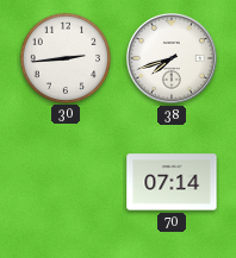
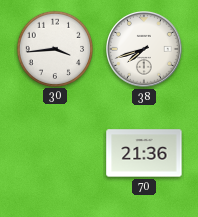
30: 2:44 -> 3:44 (54, 48)
70: 07:14 -> 21:36 (144, 153)
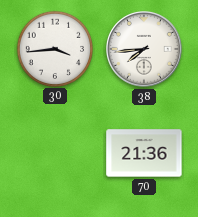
38: 7:42 -> 7:44 (145, 50)
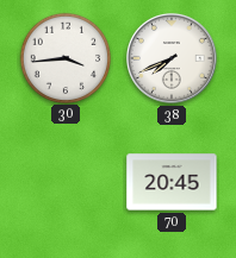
38: 7:44 -> 7:41 (173, 59)
70: 21:36 -> 20:45 (172, 182)
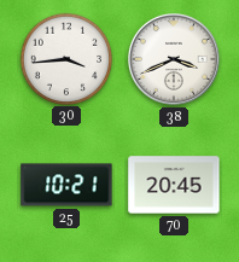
38: 7:41 -> 3:41 (175, 60)
25: none -> 10:21 (66, 185)
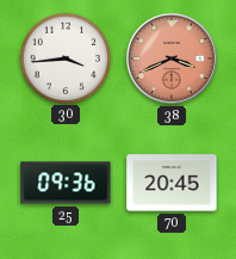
38 dial: white -> salmon (173, 60)
25: 10:21 -> 09:36 (66, 183)
